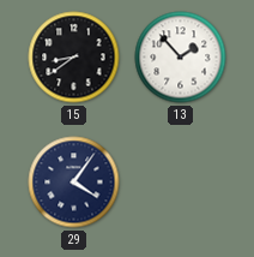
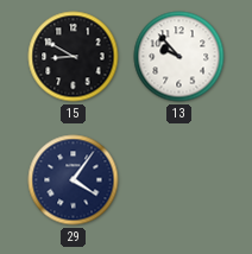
15: 8:39 -> 8:50 (74, 57)
13: 1:53 -> 9:53 (179, 57)
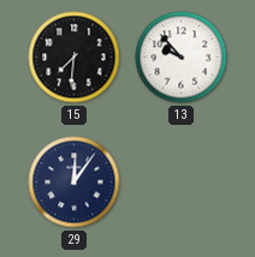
15: 8:50 -> 7:31 (75, 58)
29: 4:06 -> 12:06 (75, 183)
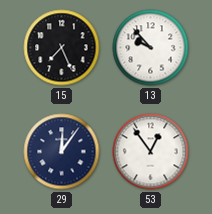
15: 7:31 -> 7:26 (62, 48)
53: none -> 12:54 (151, 152)
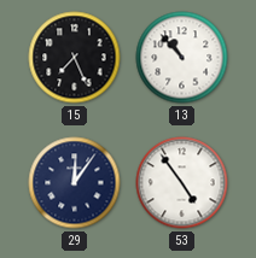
13: 9:53 -> 10:53 (182, 58)
53: 12:54 -> 4:54 (182, 183)
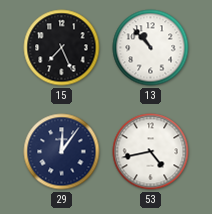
53: 4:54 -> 4:43 (151, 152)
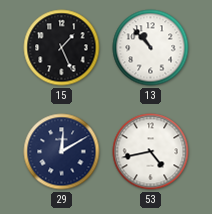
15: 7:26 -> 1:26 (62, 48)
29: 12:06 -> 12:10 (62, 152)
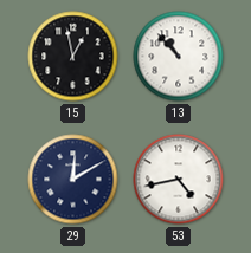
15: 1:26 -> 12:58 (73, 57)
